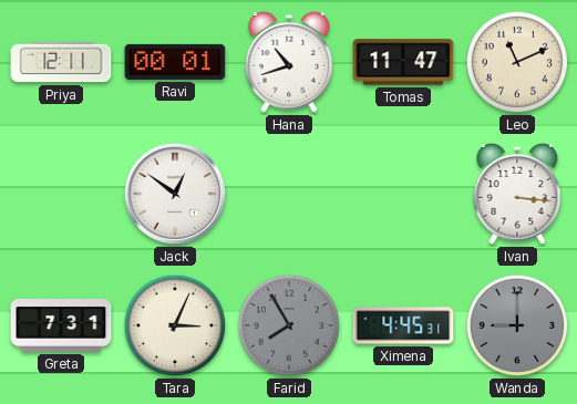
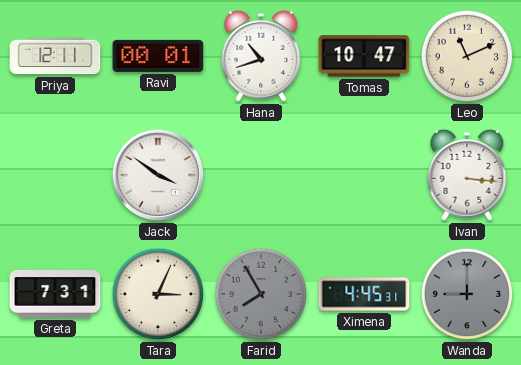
Tomas: 11:47 -> 10:47 (364, 56)
Jack: 12:51 -> 3:51 (158, 175)
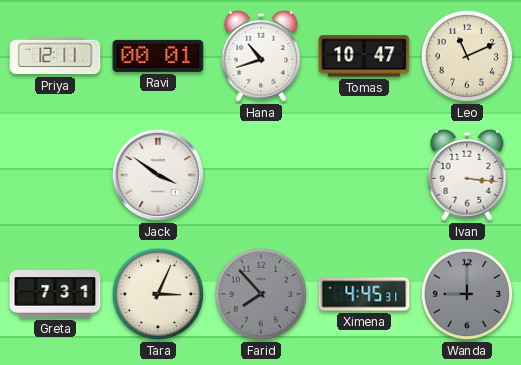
Farid: 7:55 -> 7:53 (261, 294)
